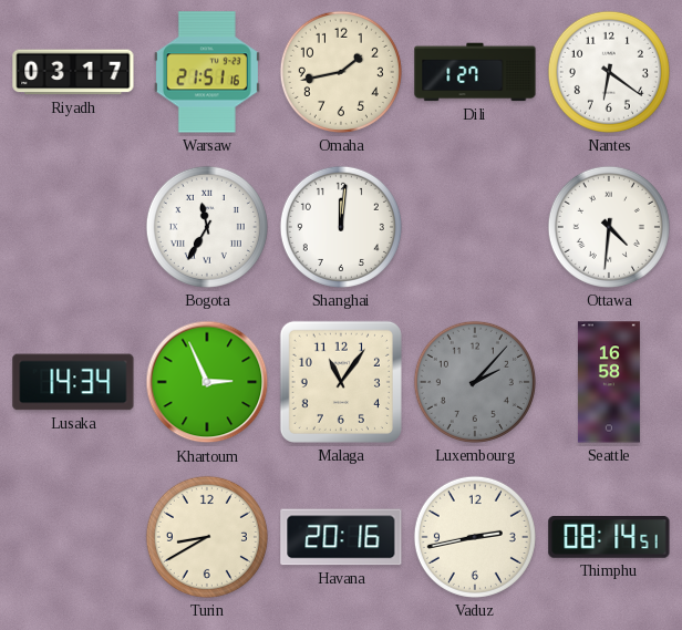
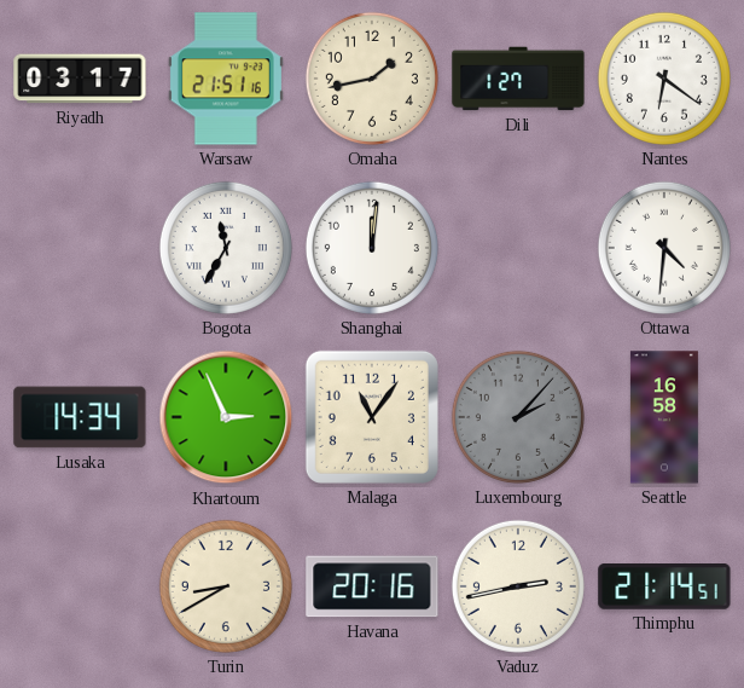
Thimphu: 08:14 -> 21:14 (664, 588)
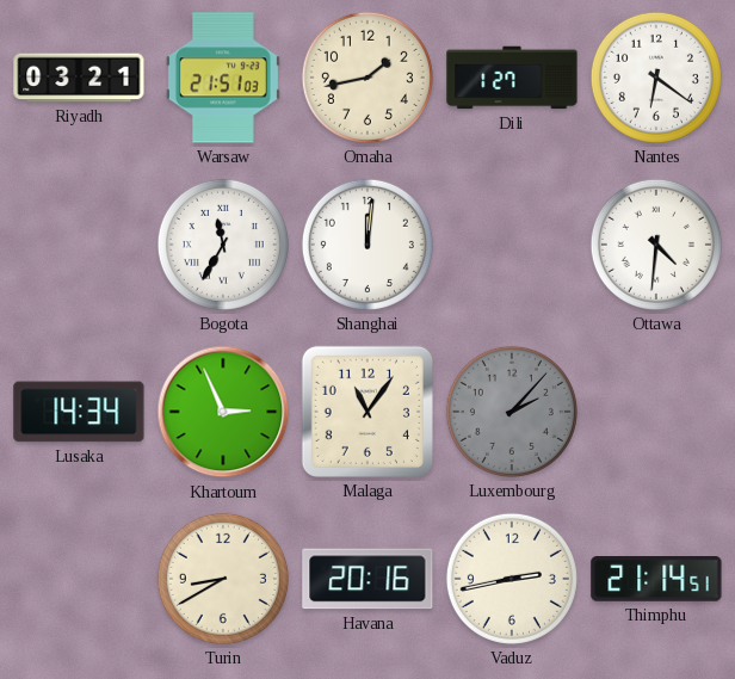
Riyadh: 03:17 -> 03:21 (79, 78)
Warsaw: 21:51:16 -> 21:51:03 (223, 78)
Seattle: 16:58 -> none (664, 417)
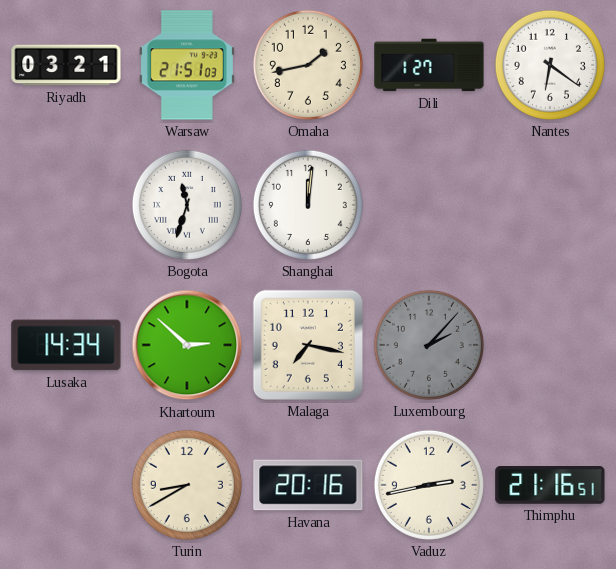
Bogota: 11:35 -> 11:33 (187, 205)
Ottawa: 4:31 -> none (656, 245)
Khartoum: 2:56 -> 2:52 (187, 345)
Malaga: 11:06 -> 7:17 (308, 345)
Thimphu: 21:14 -> 21:16 (550, 486)
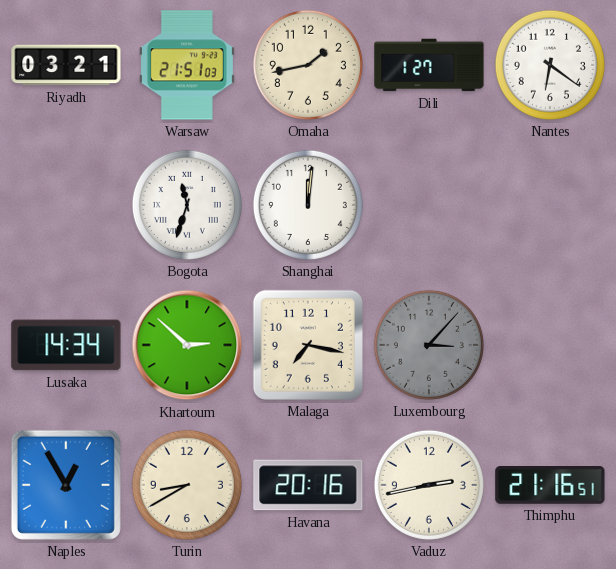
Luxembourg: 2:07 -> 3:07 (429, 345)
Naples: none -> 12:55 (66, 485)
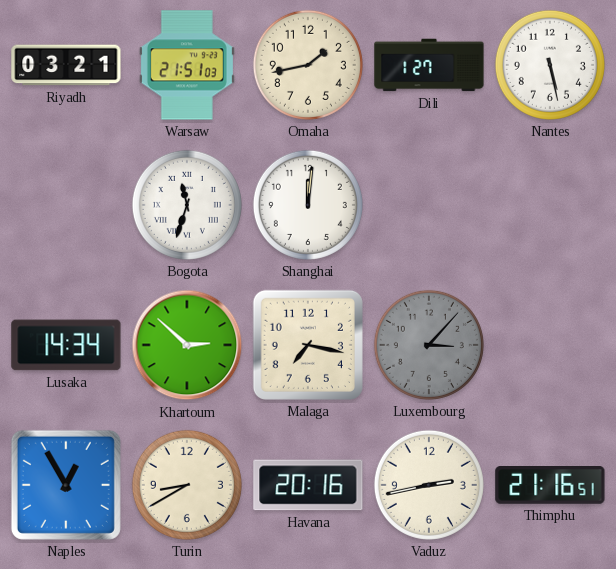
Nantes: 6:21 -> 5:28 (550, 65)
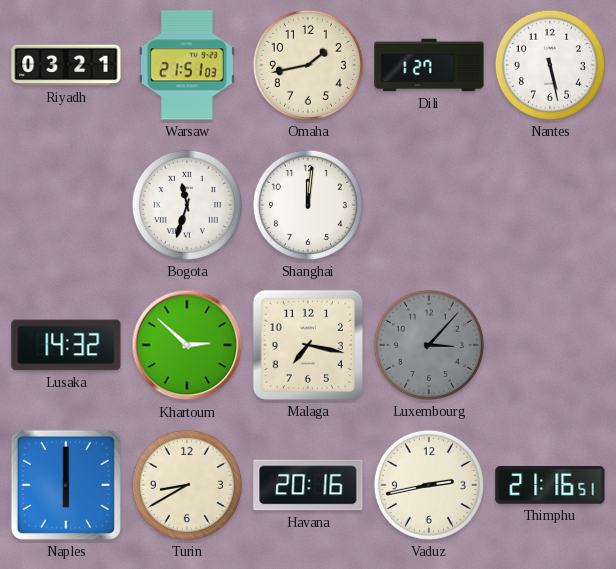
Lusaka: 14:34 -> 14:32 (66, 345)
Naples: 12:55 -> 6:00 (66, 485)
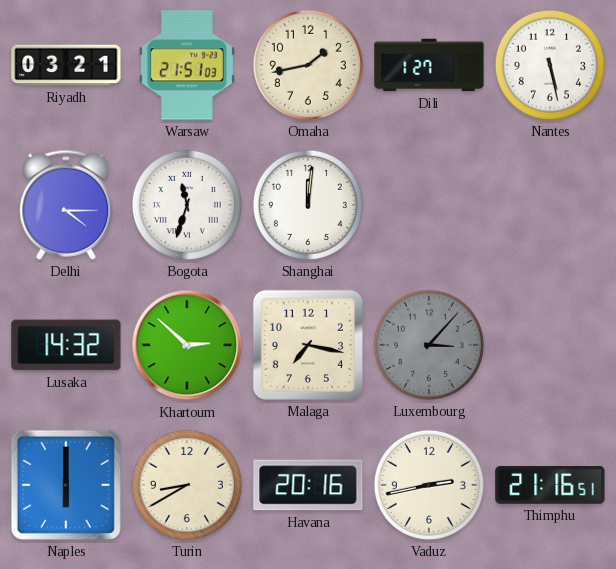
Delhi: none -> 4:15 (66, 205)
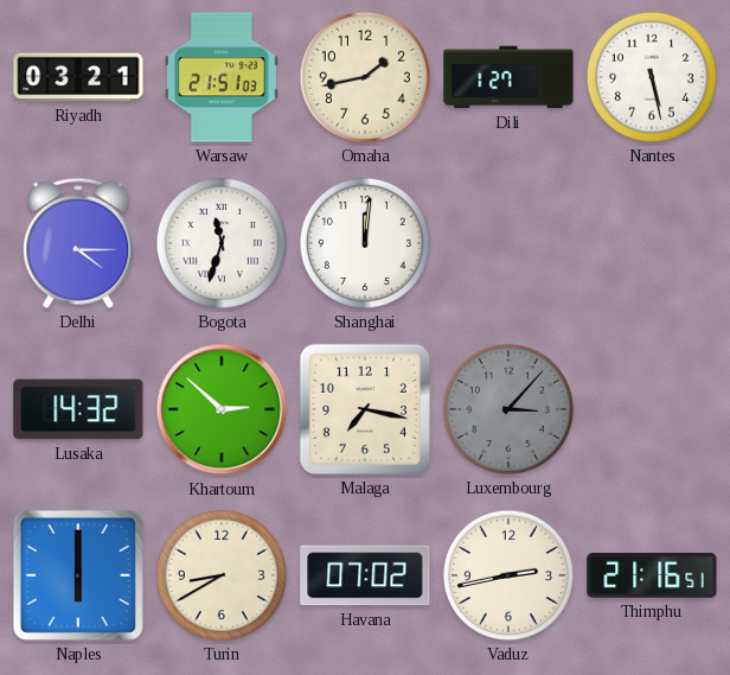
Havana: 20:16 -> 07:02 (365, 575)
